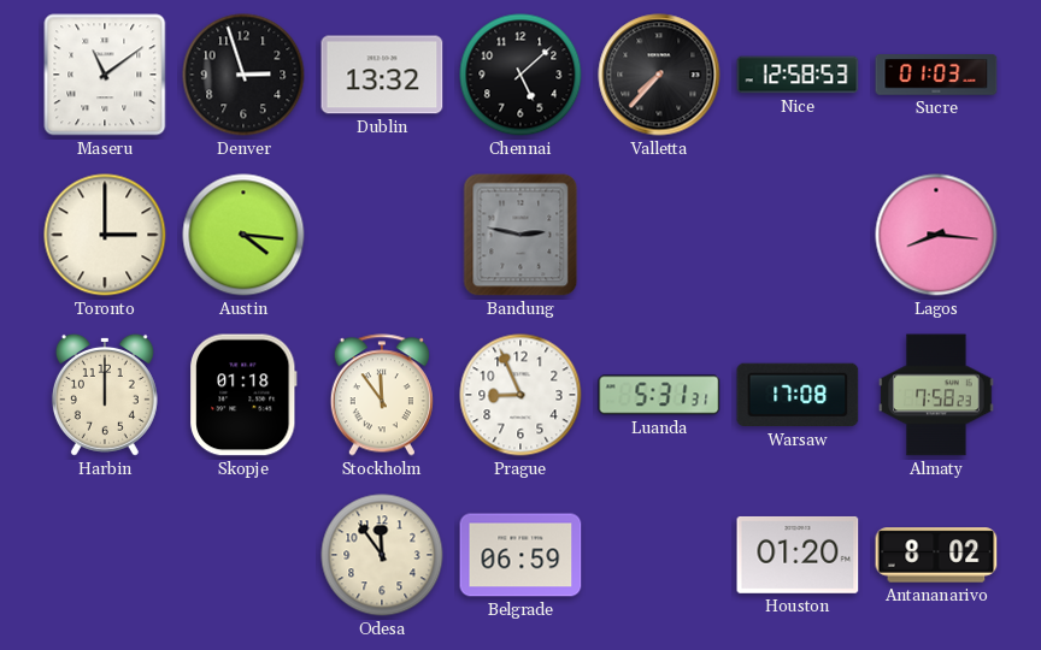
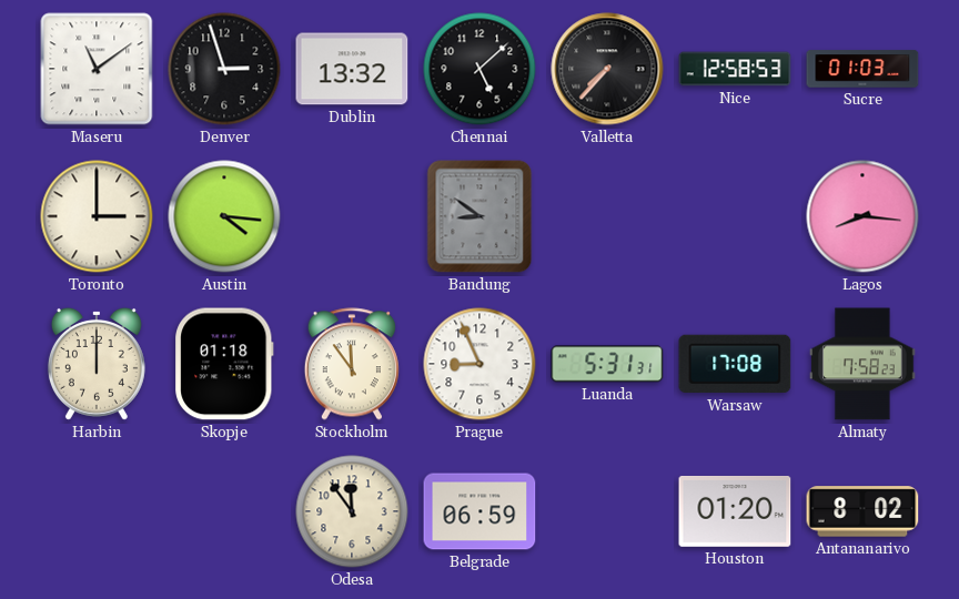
Bandung: 2:47 -> 8:51 (479, 216)
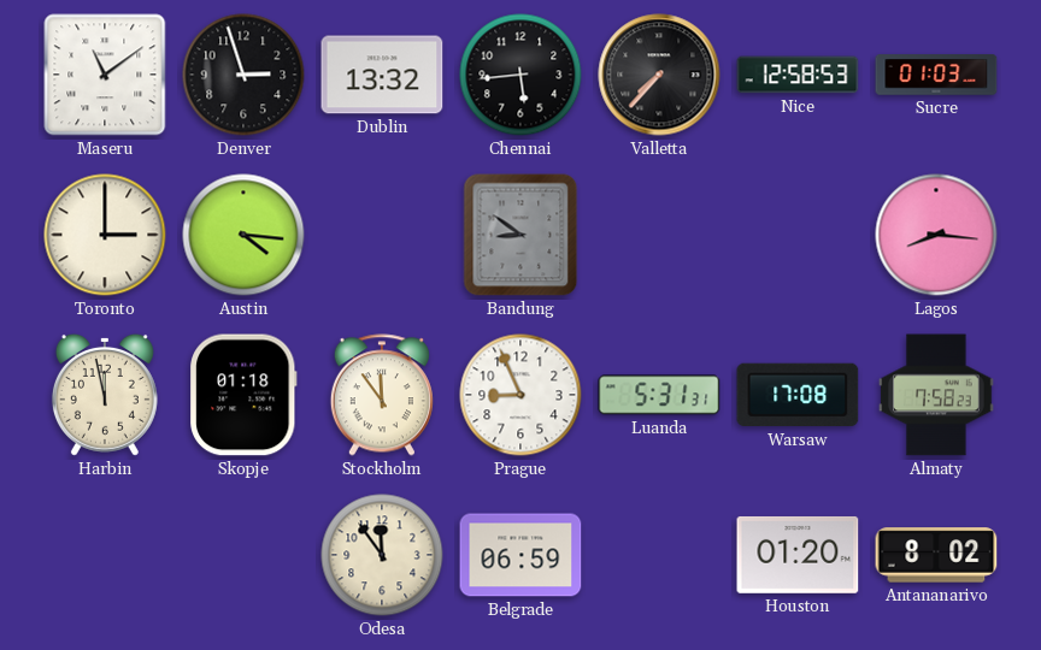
Chennai: 5:08 -> 5:44 (520, 75)
Harbin: 12:00 -> 11:58 (105, 395)
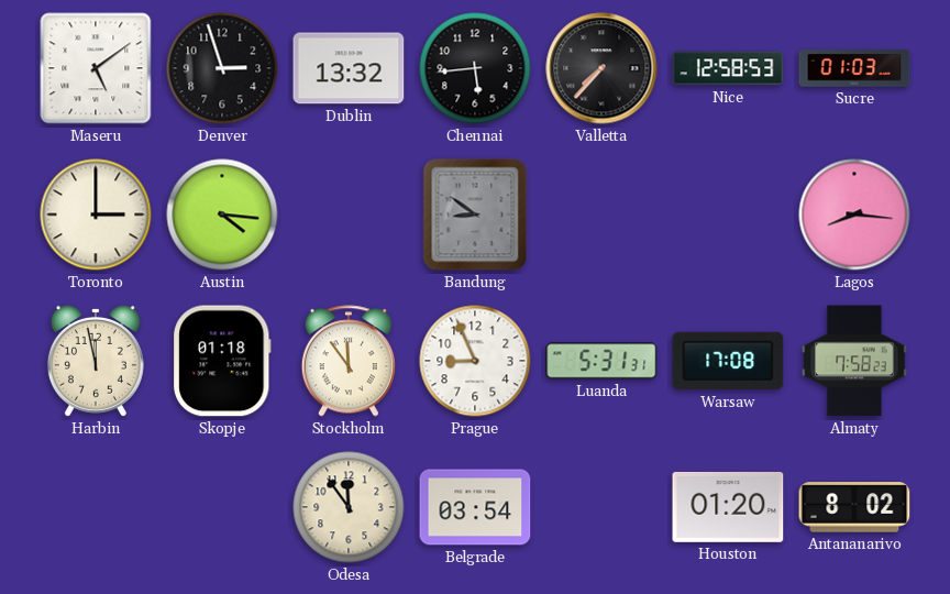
Maseru: 11:09 -> 5:09 (96, 68)
Belgrade: 06:59 -> 03:54 (475, 507)
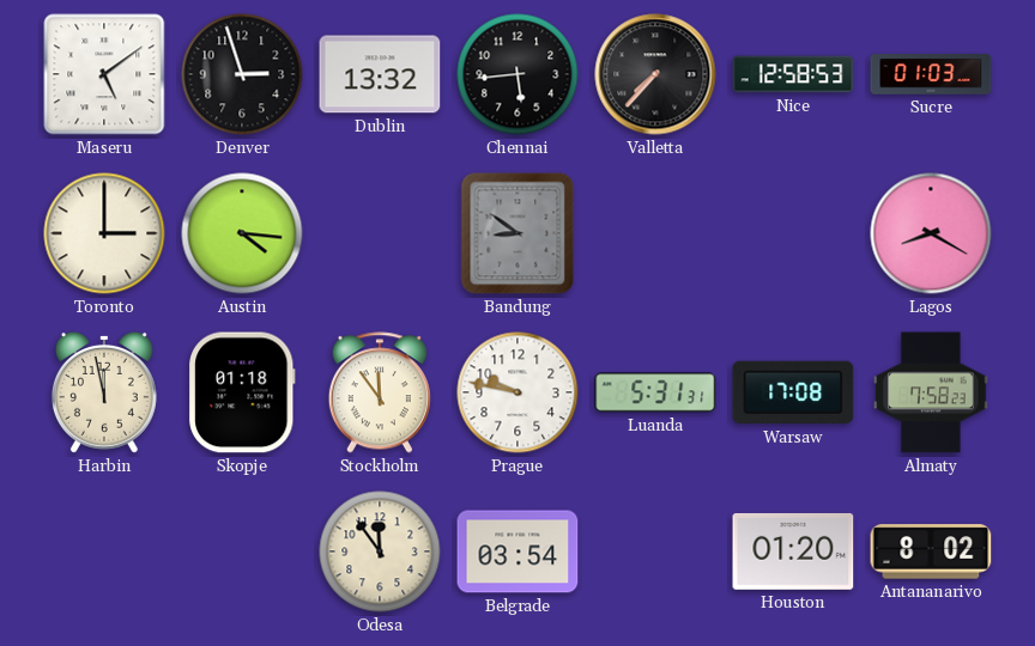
Lagos: 8:16 -> 8:20 (931, 233)
Prague: 8:56 -> 9:47 (517, 392)
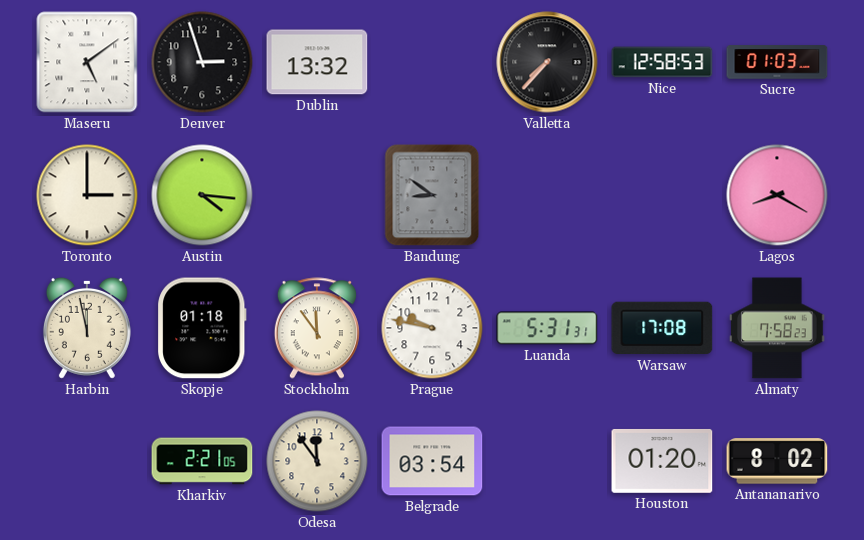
Chennai: 5:44 -> none (517, 74)
Kharkiv: none -> 2:21 (202, 461)
